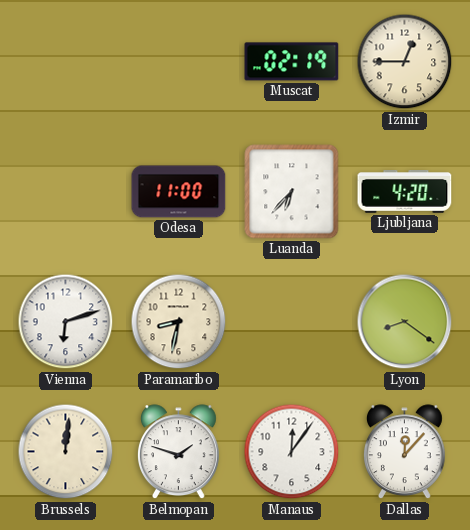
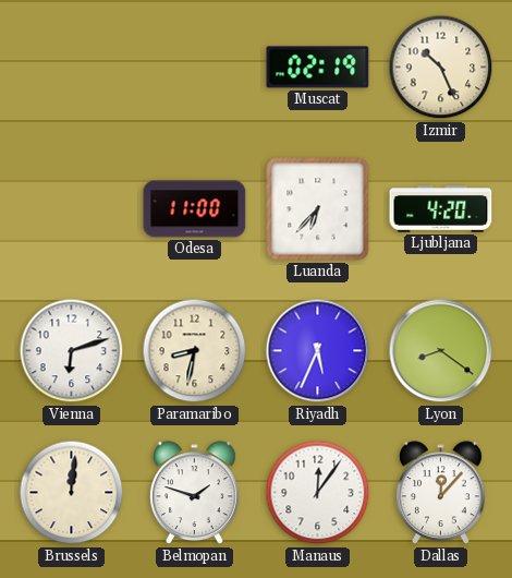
Izmir: 12:45 -> 10:26 (441, 68)
Riyadh: none -> 5:34 (318, 351)
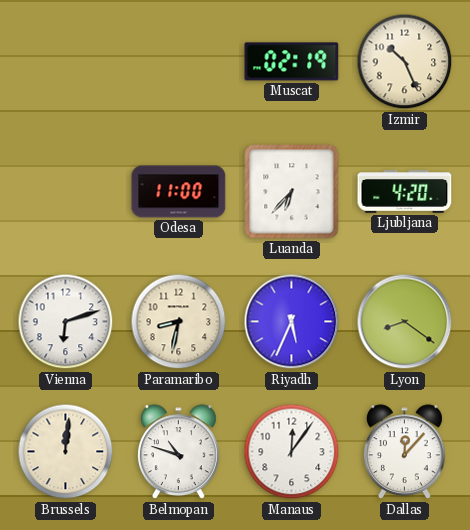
Belmopan: 1:48 -> 10:48 (178, 452)
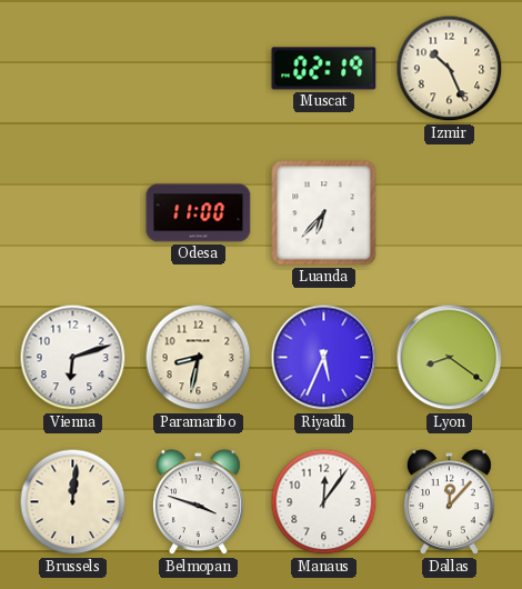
Ljubljana: 4:20 -> none (405, 192)
Belmopan: 10:48 -> 3:48 (198, 502)
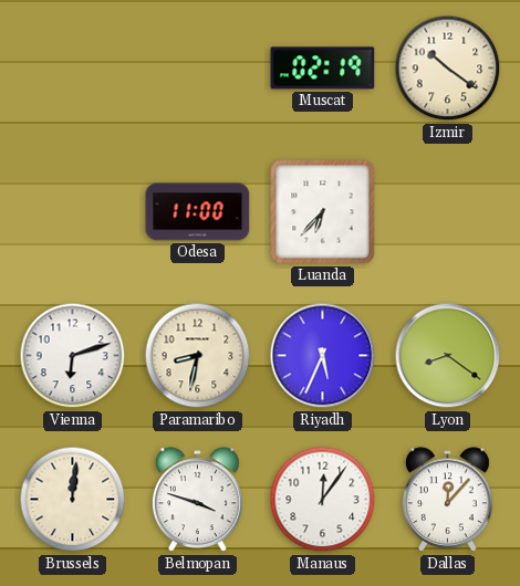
Izmir: 10:26 -> 10:21 (448, 69)
